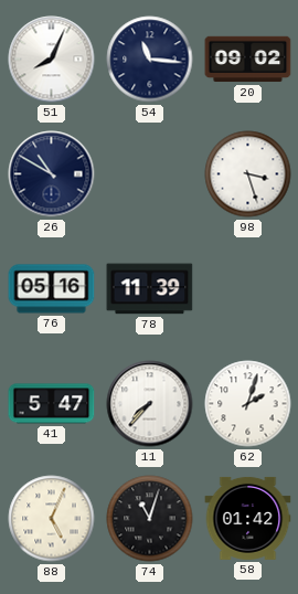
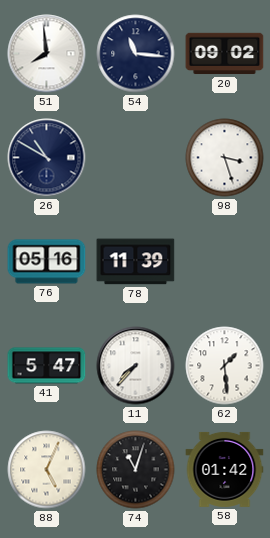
51: 8:04 -> 7:59 (47, 54)
62: 2:03 -> 1:29 (225, 366)
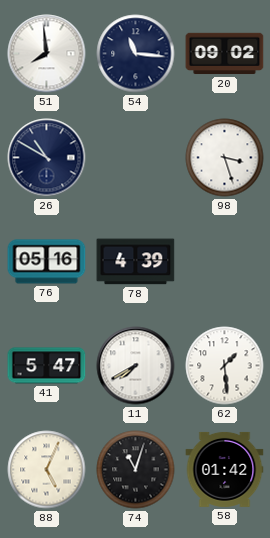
78: 11:39 -> 4:39 (136, 262)
11: 7:37 -> 7:40 (136, 366)
